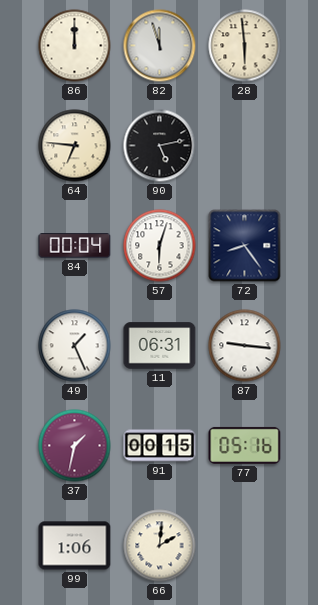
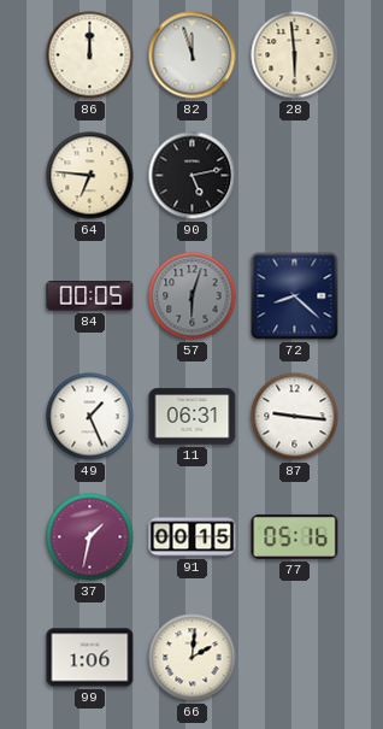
84: 00:04 -> 00:05 (90, 296)
57 dial: white -> grey (193, 296)
72: 8:24 -> 8:22 (295, 296)
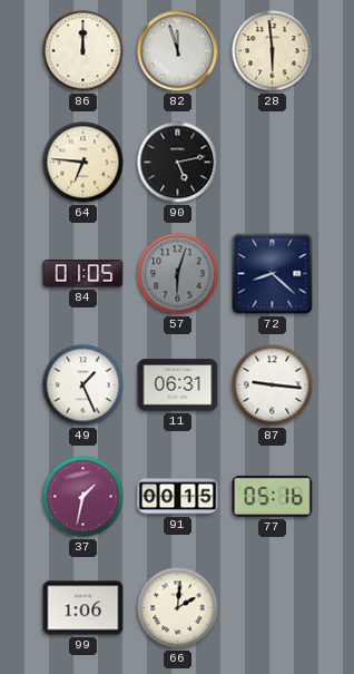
84: 00:05 -> 01:05 (83, 274)
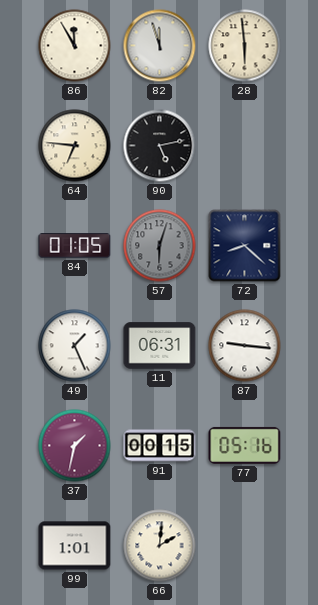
86: 12:00 -> 11:55 (75, 46)
99: 1:06 -> 1:01 (75, 546)
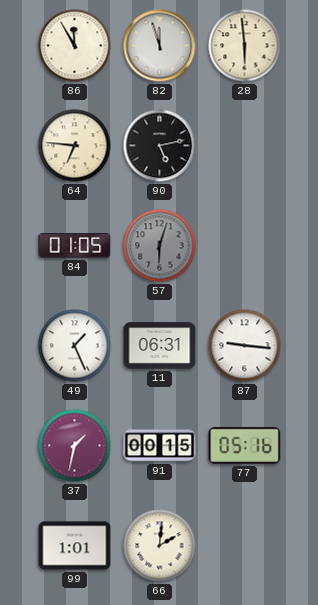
72: 8:22 -> none (245, 246)
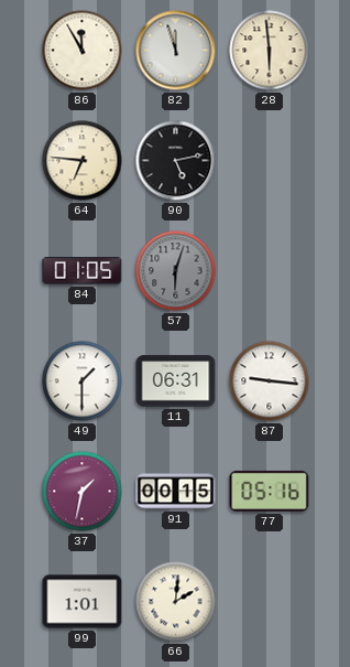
49: 1:26 -> 1:30 (83, 381)
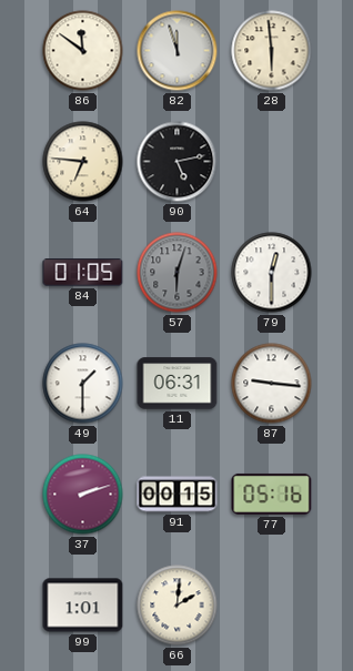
86: 11:55 -> 11:51 (83, 51)
79: none -> 12:30 (272, 273)
37: 1:32 -> 2:12 (83, 495)
